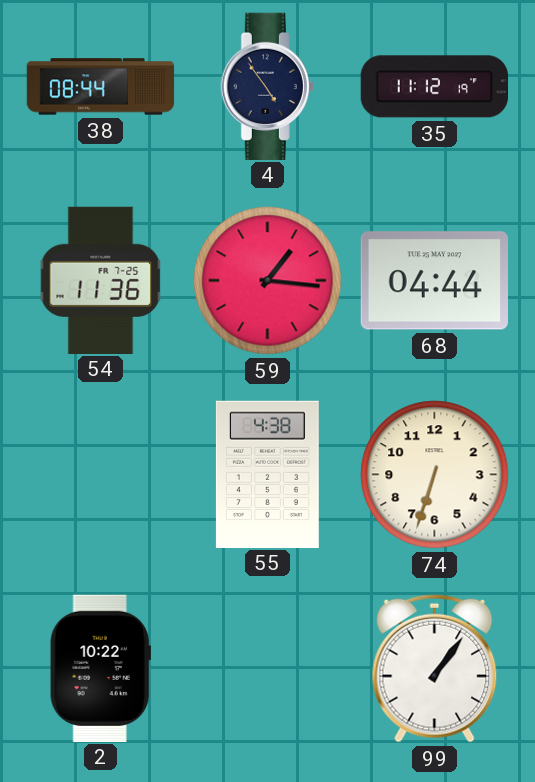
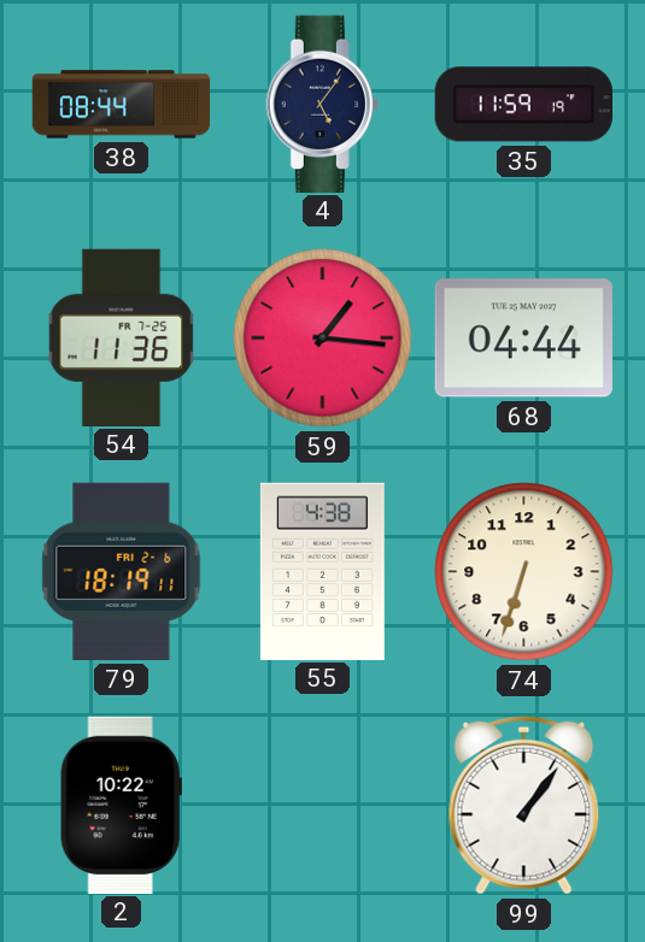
4: 4:54 -> 5:06 (322, 104)
35: 11:12 -> 11:59 (523, 105)
79: none -> 18:19 (122, 571)
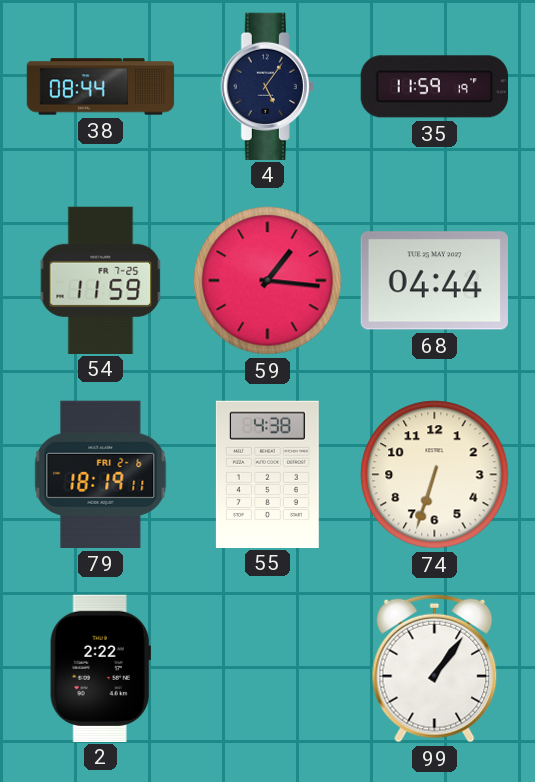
54: 11:36 -> 11:59 (101, 280)
2: 10:22 -> 2:22 (100, 668)
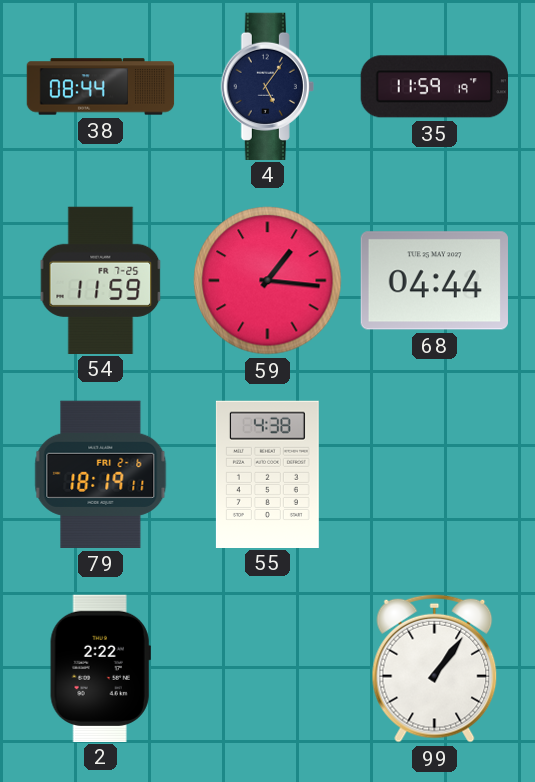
74: 6:33 -> none (435, 475)
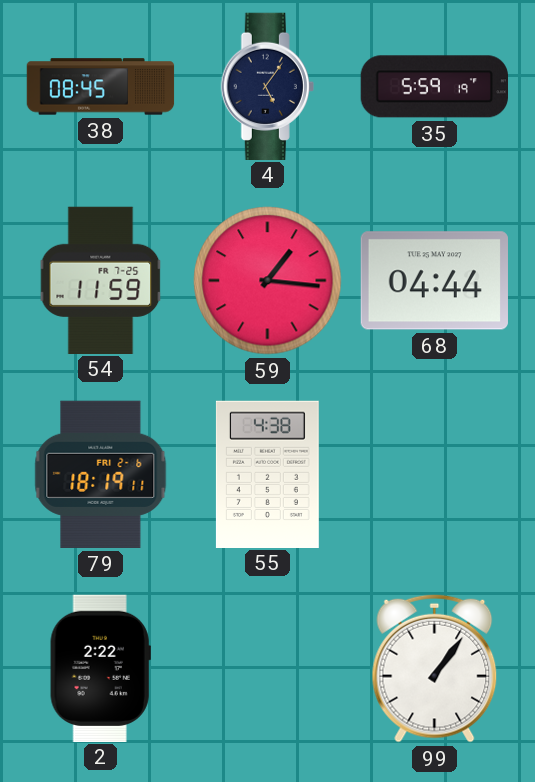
38: 08:44 -> 08:45 (101, 87)
35: 11:59 -> 5:59 (434, 87)
